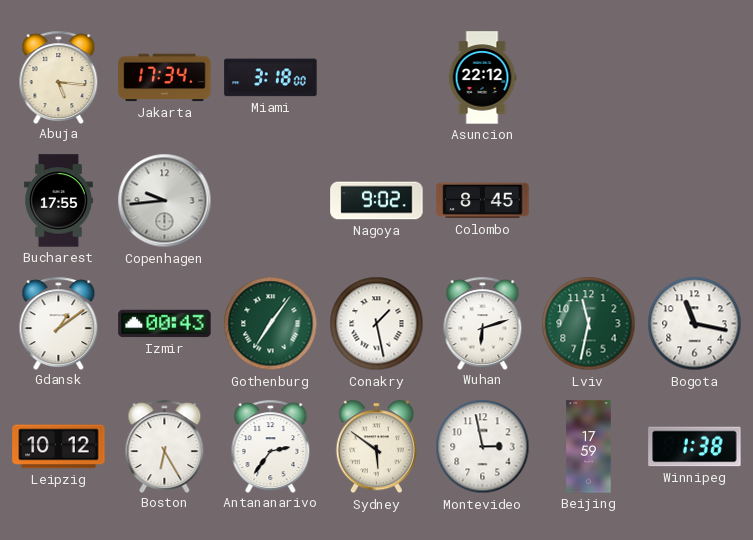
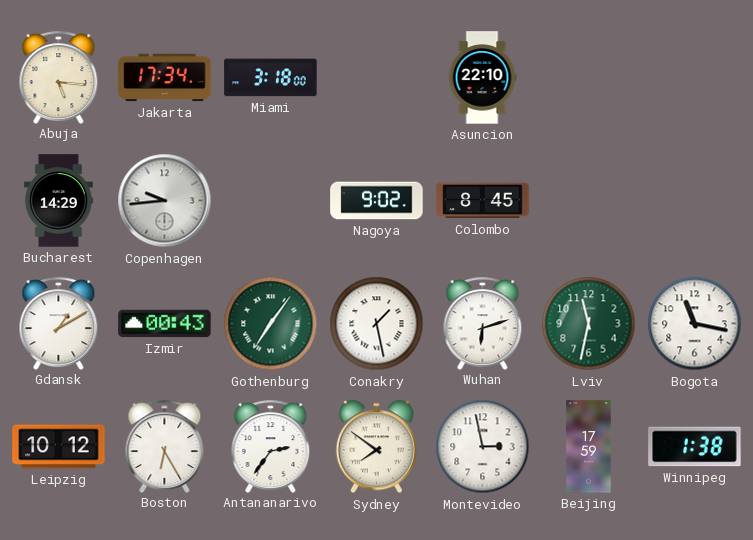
Asuncion: 22:12 -> 22:10 (482, 78)
Bucharest: 17:55 -> 14:29 (58, 201)
Gdansk: 1:09 -> 1:10 (59, 323)
Sydney: 5:51 -> 7:51 (376, 447)
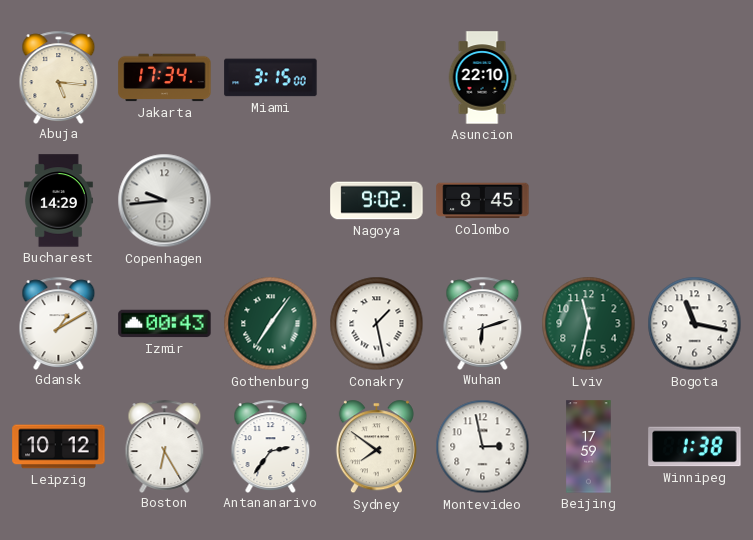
Miami: 3:18 -> 3:15 (271, 78)
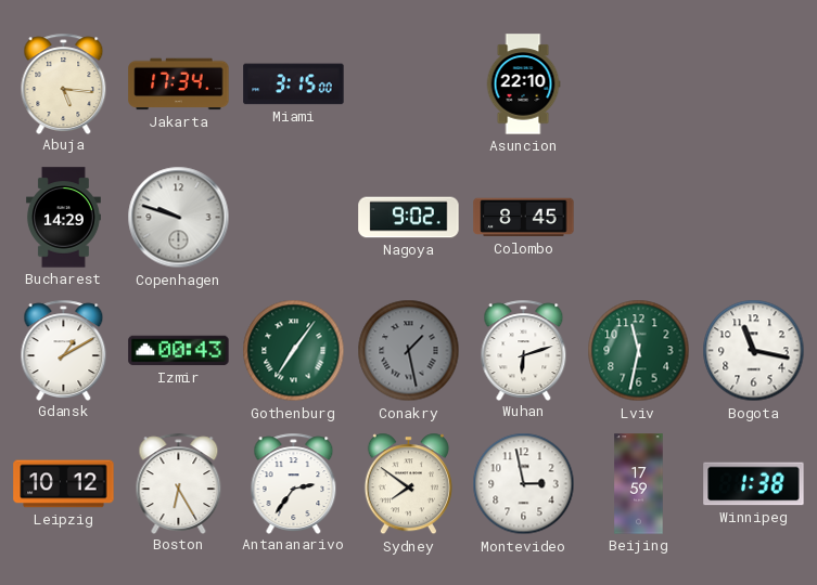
Copenhagen: 9:44 -> 9:48 (179, 218)
Conakry dial: white -> grey (409, 351)
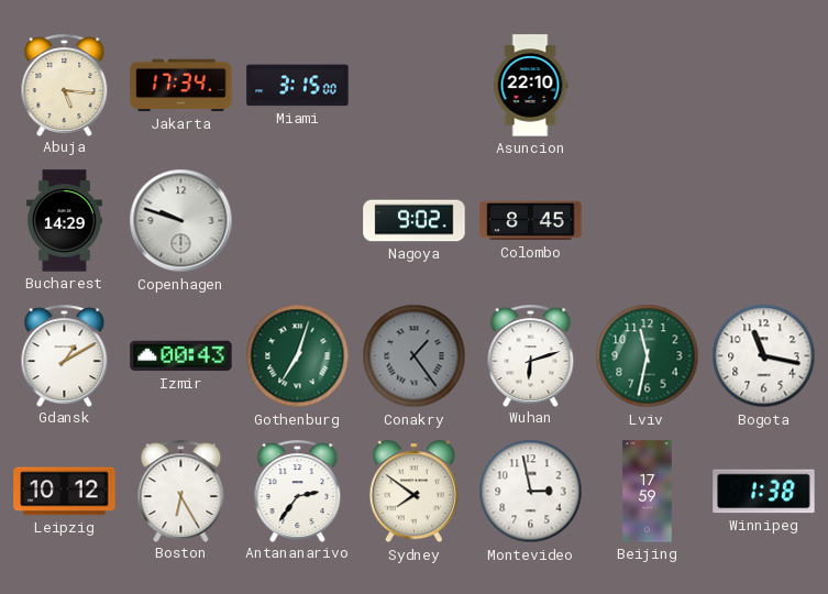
Gothenburg: 7:06 -> 7:03 (298, 356)
Conakry: 1:28 -> 1:24 (415, 356)
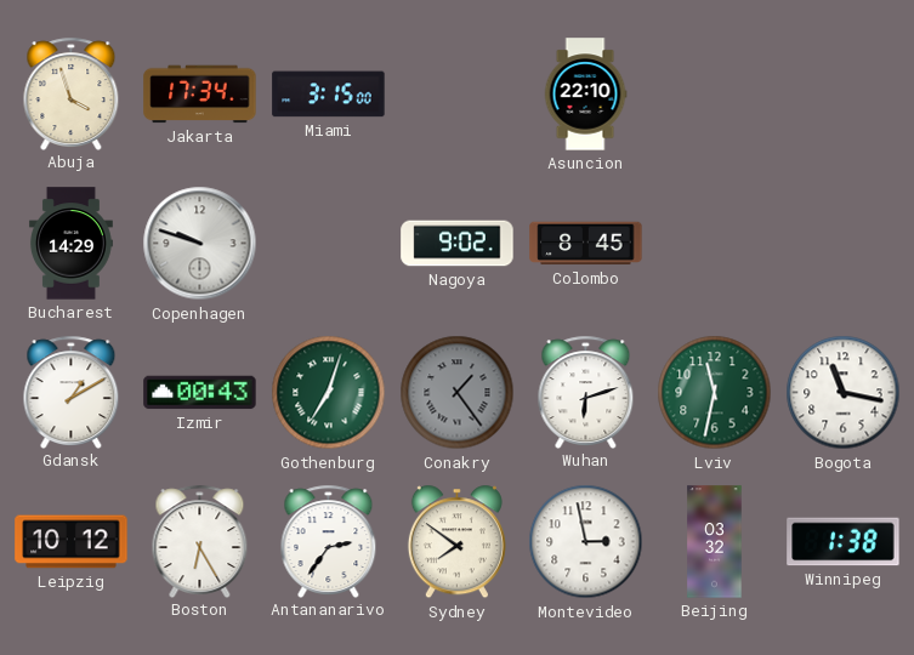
Abuja: 5:16 -> 3:57 (72, 93)
Beijing: 17:59 -> 03:32 (715, 542)
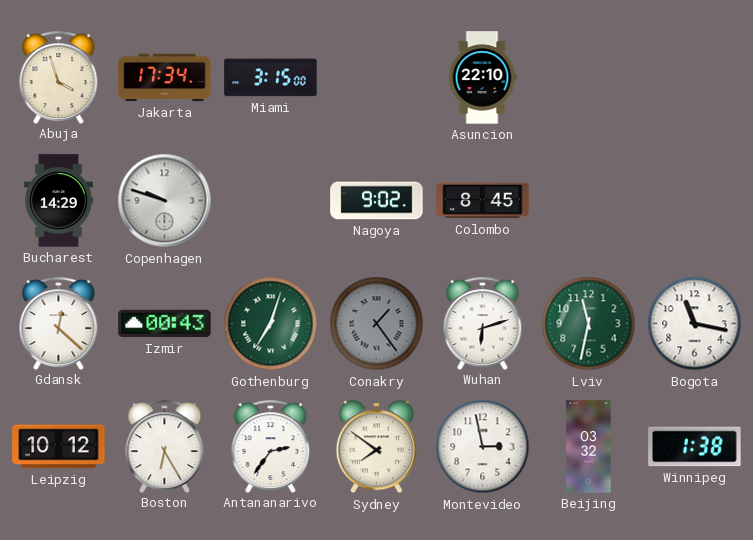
Gdansk: 1:10 -> 12:22 (59, 323)
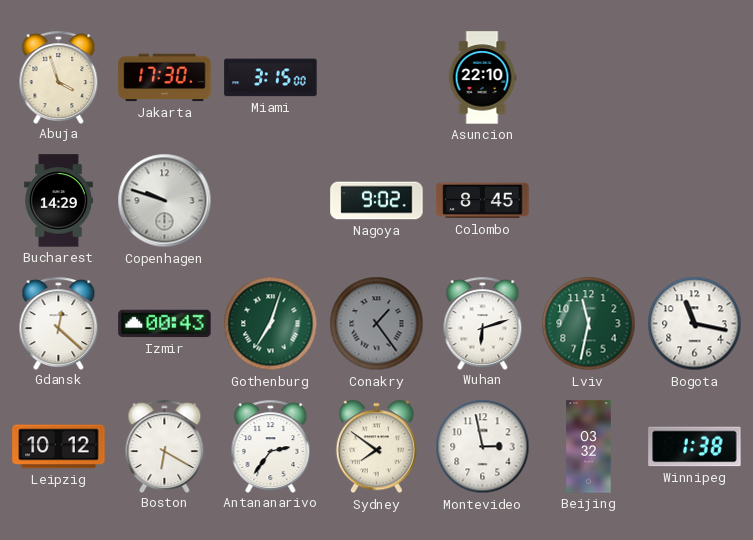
Jakarta: 17:34 -> 17:30 (165, 78)
Boston: 6:25 -> 6:20 (165, 446)
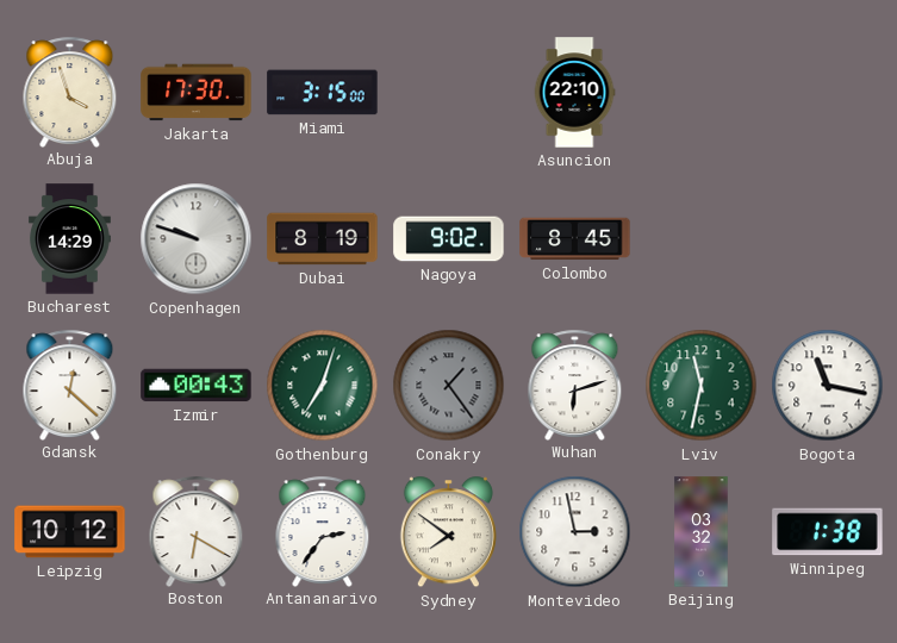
Dubai: none -> 8:19 (323, 239)
